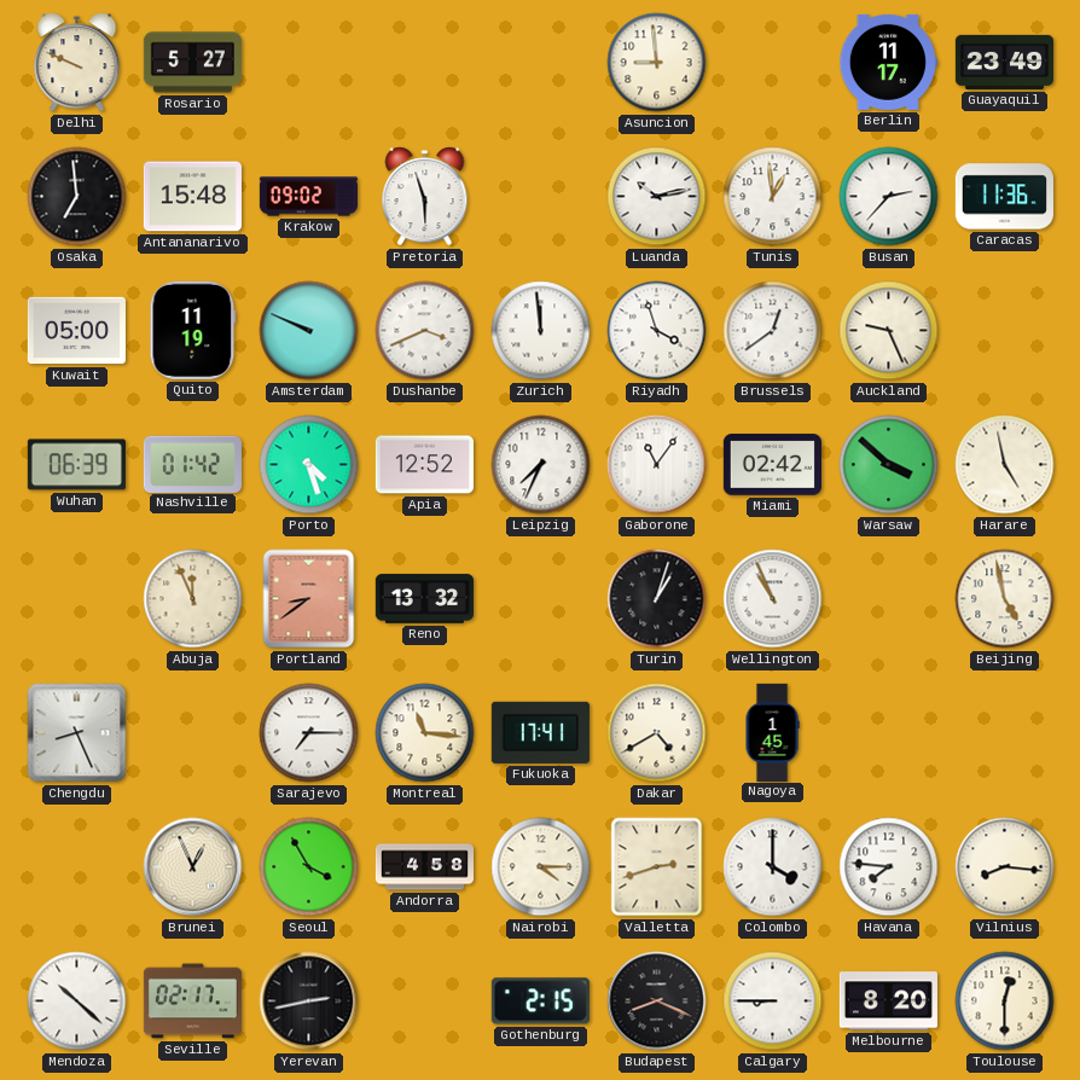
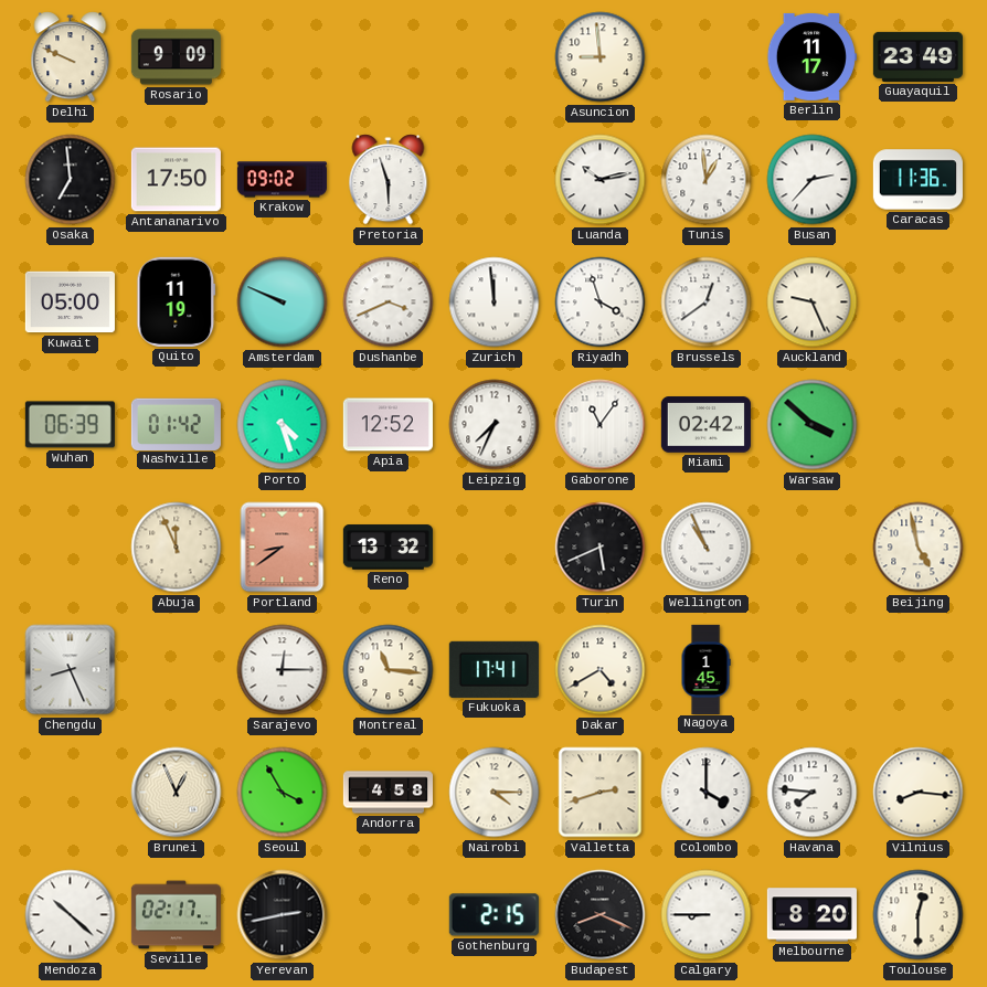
Rosario: 5:27 -> 9:09 (176, 57)
Antananarivo: 15:48 -> 17:50 (176, 180)
Harare: 4:58 -> none (1005, 465)
Turin: 1:03 -> 5:41 (601, 548)
Sarajevo: 7:15 -> 12:15 (283, 670)
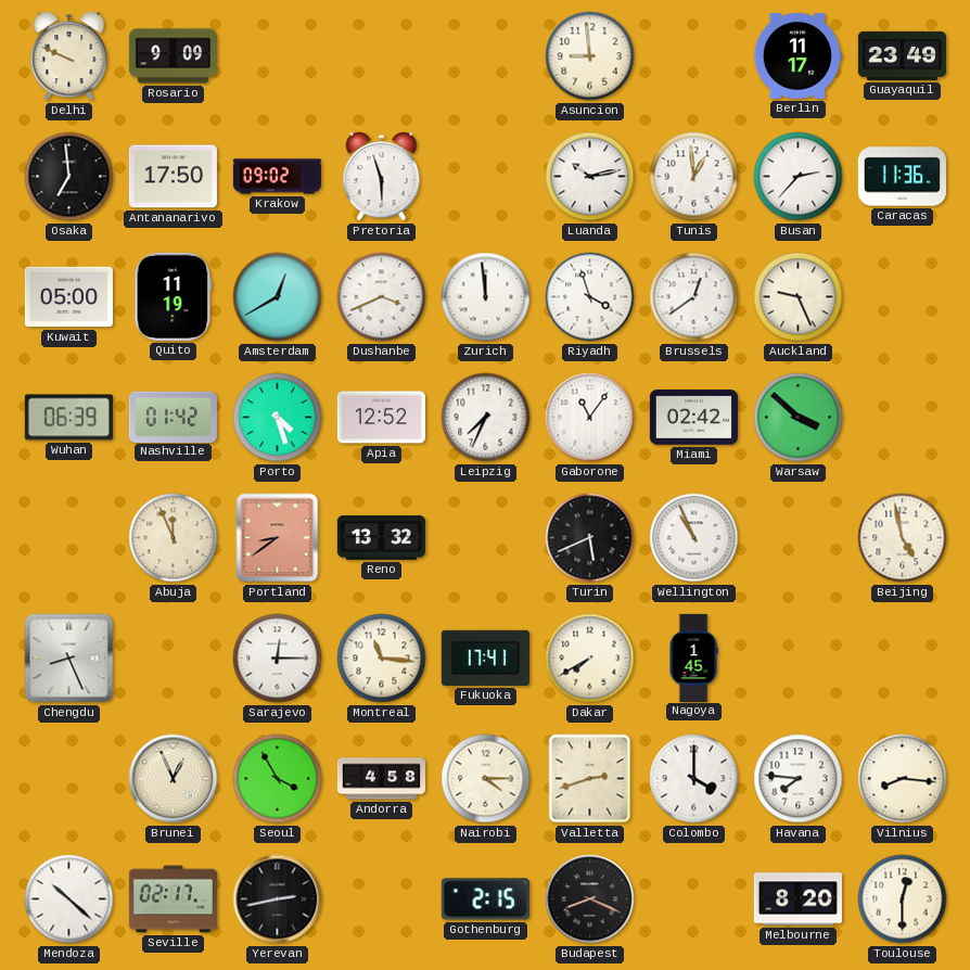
Amsterdam: 9:49 -> 12:40 (278, 297)
Dakar: 4:40 -> 7:40 (590, 659)
Calgary: 8:45 -> none (707, 915)
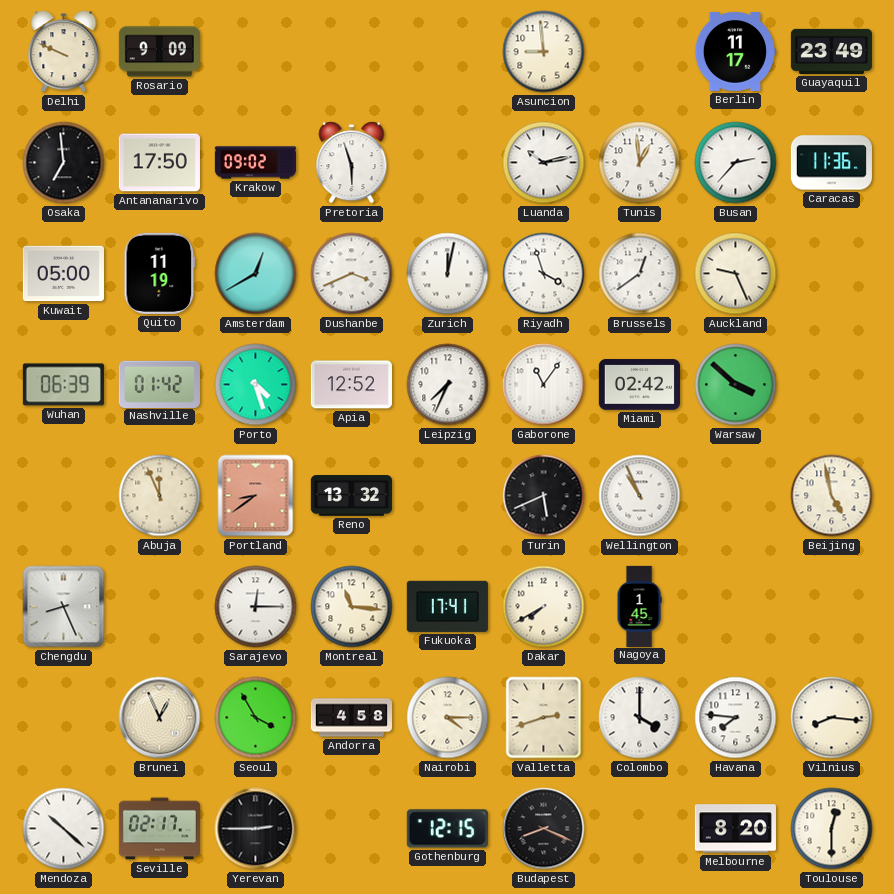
Zurich: 11:59 -> 12:02 (448, 274)
Yerevan: 2:43 -> 2:45 (256, 829)
Gothenburg: 2:15 -> 12:15 (447, 829)
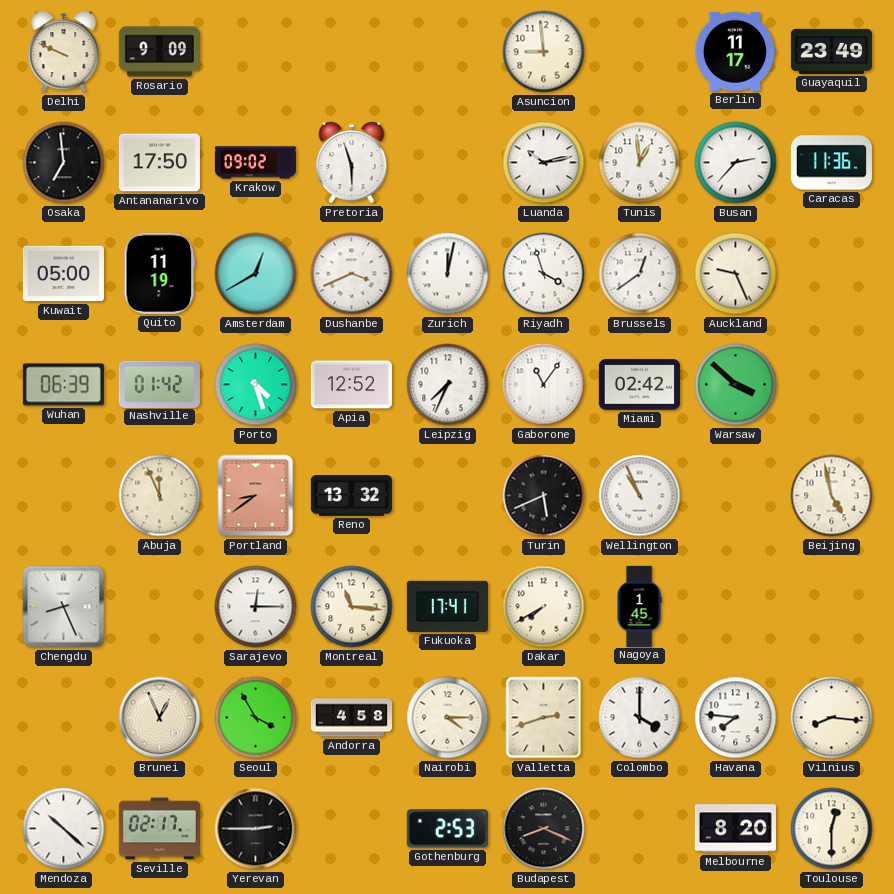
Gothenburg: 12:15 -> 2:53 (447, 829)
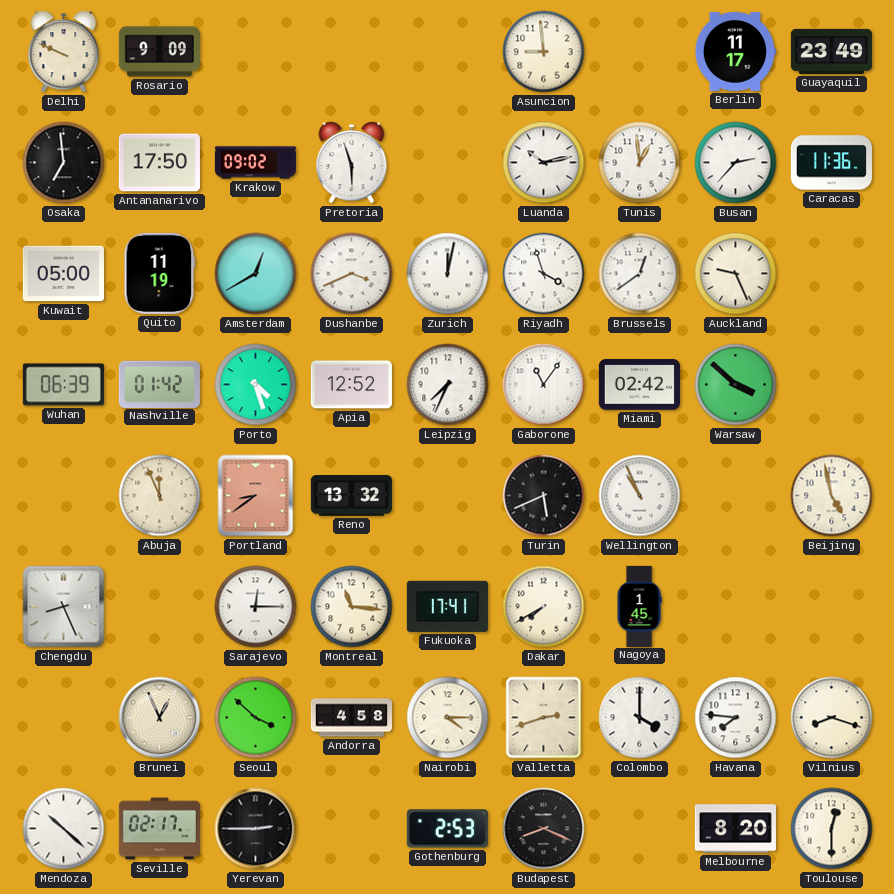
Seoul: 3:55 -> 3:52 (256, 718)
Vilnius: 8:16 -> 8:18 (832, 718)
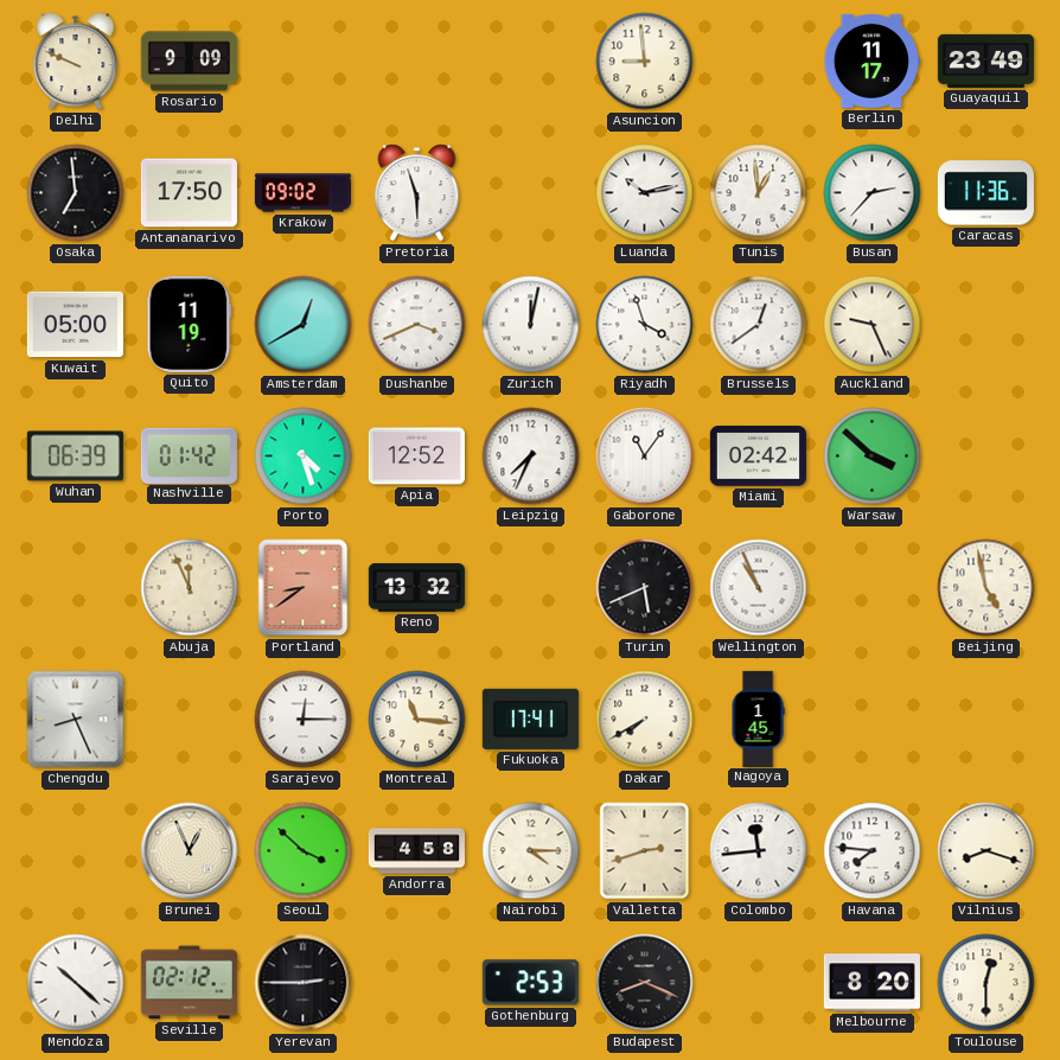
Colombo: 4:00 -> 11:44 (759, 851)
Seville: 02:17 -> 02:12 (189, 983)
